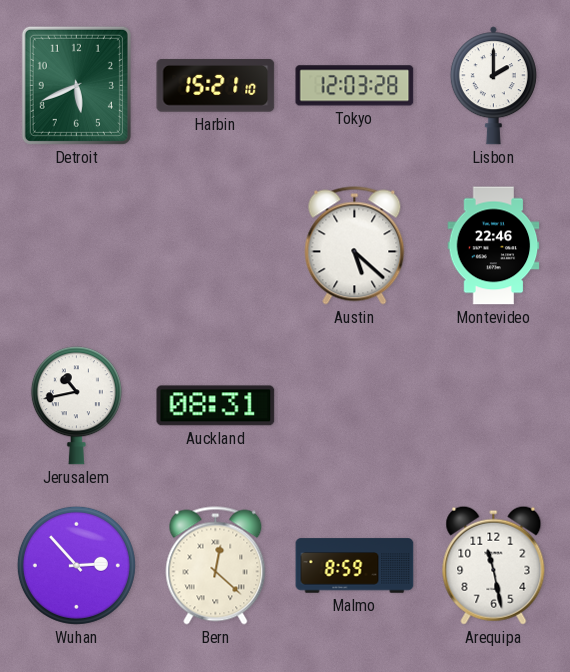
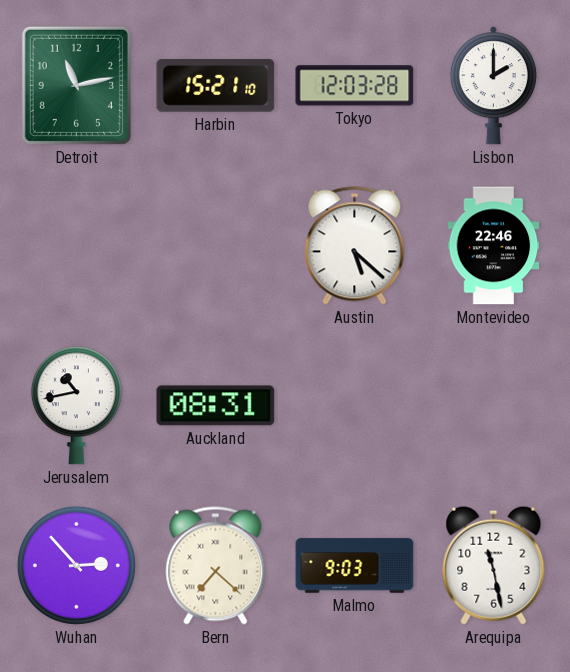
Detroit: 5:41 -> 11:13 (76, 85)
Bern: 12:22 -> 7:22 (216, 566)
Malmo: 8:59 -> 9:03 (355, 566)
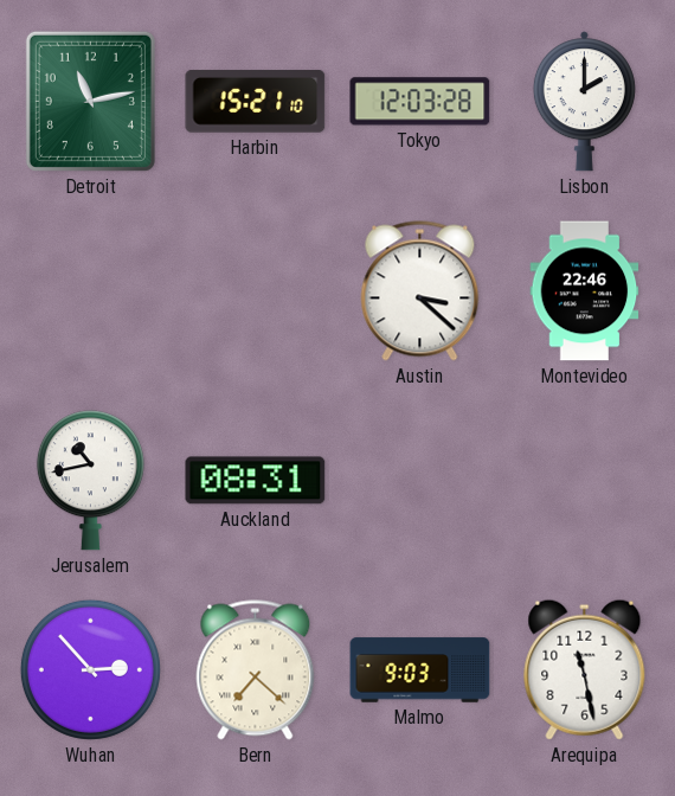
Austin: 5:22 -> 3:22 (420, 291)
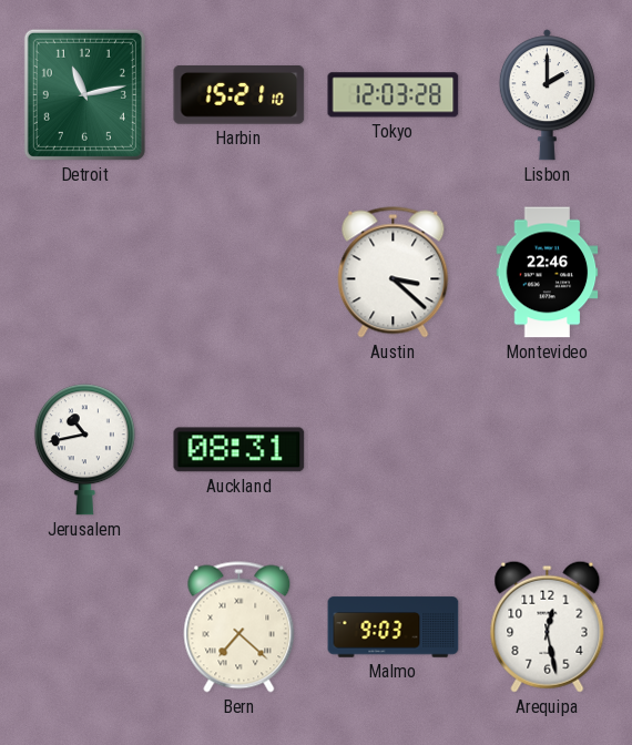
Wuhan: 2:53 -> none (90, 669)
Arequipa: 11:28 -> 12:28 (548, 626)
